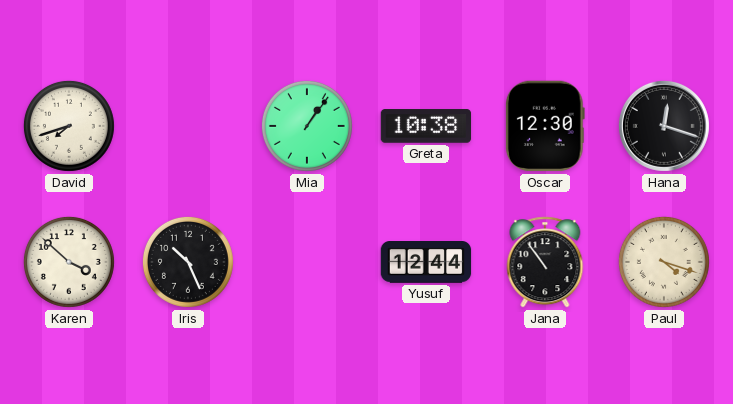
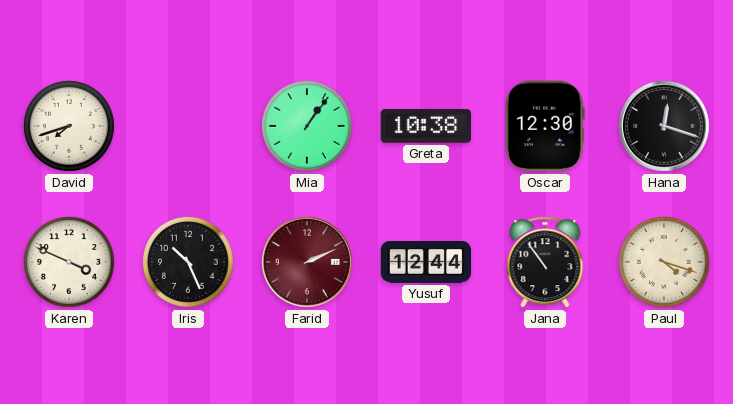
Karen: 3:52 -> 3:49 (69, 262)
Farid: none -> 2:11 (307, 262)
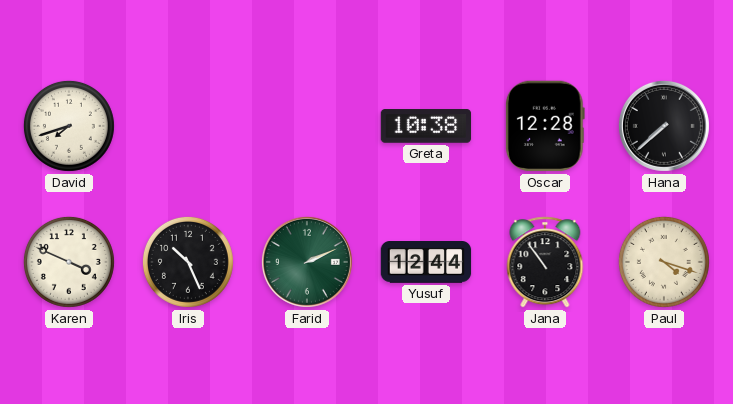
Mia: 1:06 -> none (307, 126)
Oscar: 12:30 -> 12:28 (545, 126)
Hana: 12:18 -> 7:38 (664, 126)
Farid dial: burgundy -> green (307, 262)
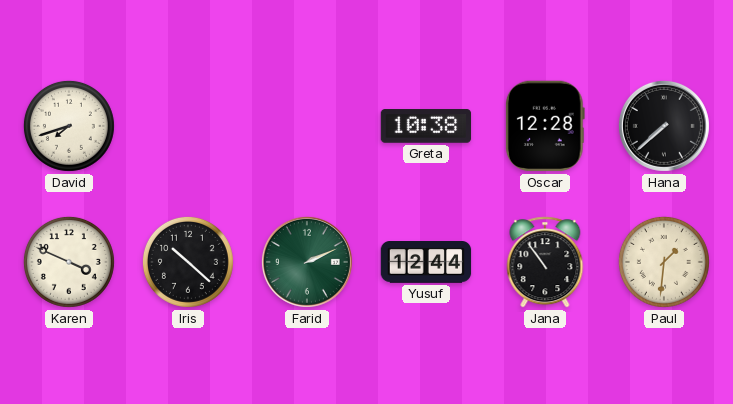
Iris: 10:26 -> 10:22 (188, 262)
Paul: 4:18 -> 1:31 (664, 262)
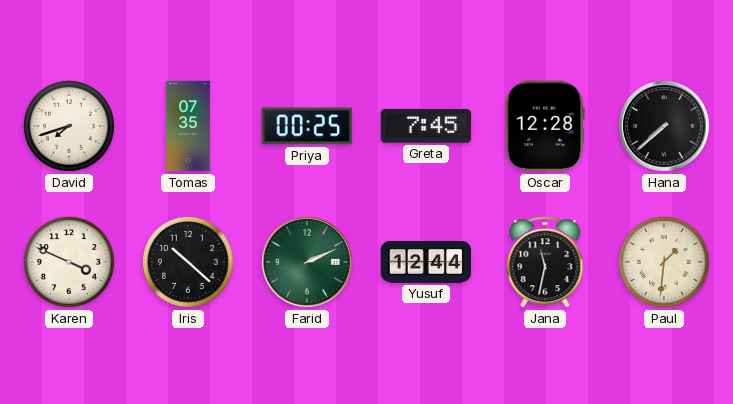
Tomas: none -> 07:35 (188, 126)
Priya: none -> 00:25 (307, 126)
Greta: 10:38 -> 7:45 (426, 126)
Jana: 10:54 -> 11:32 (545, 262)
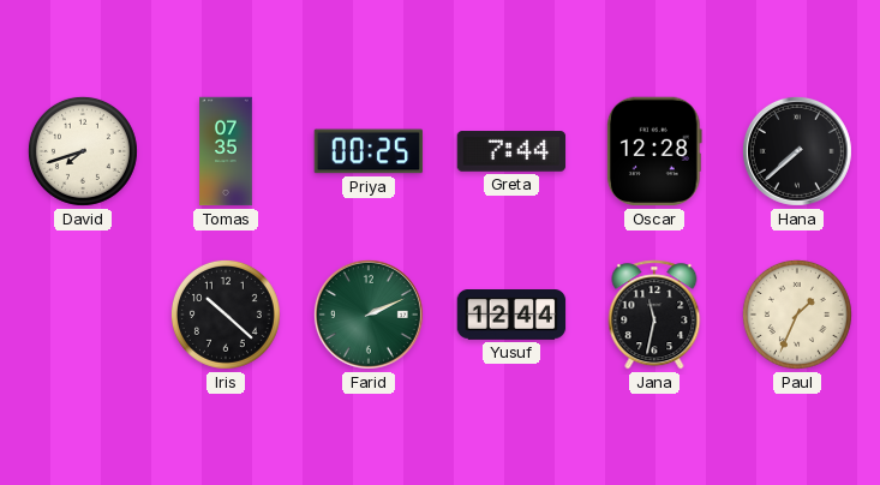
Greta: 7:45 -> 7:44 (511, 151)
Karen: 3:49 -> none (69, 262)
Paul: 1:31 -> 1:34 (797, 315)
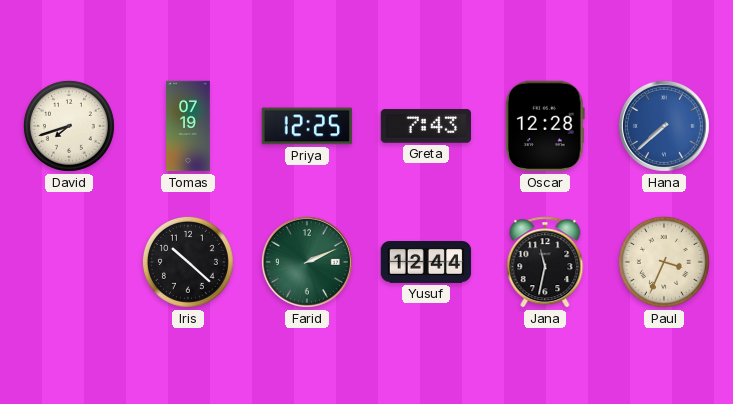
Tomas: 07:35 -> 07:19 (188, 126)
Priya: 00:25 -> 12:25 (307, 126)
Greta: 7:44 -> 7:43 (426, 126)
Hana dial: black -> blue (664, 126)
Paul: 1:34 -> 3:34 (664, 262)
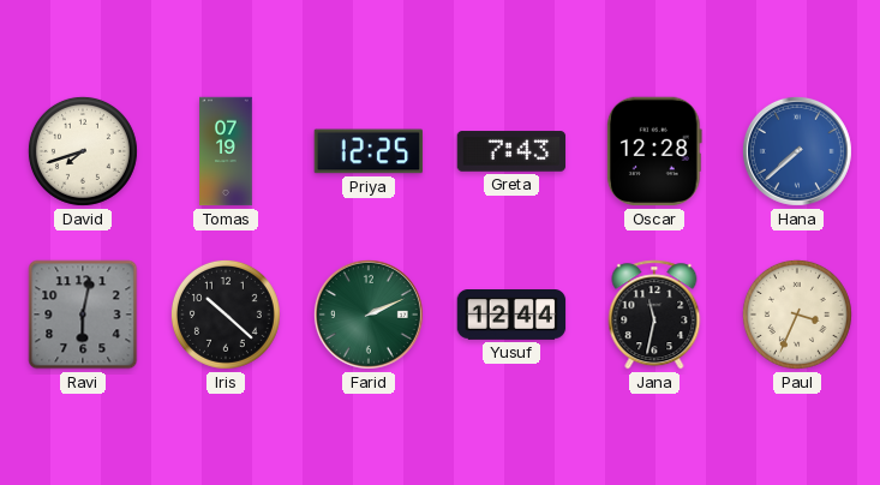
Ravi: none -> 6:02 (83, 315)
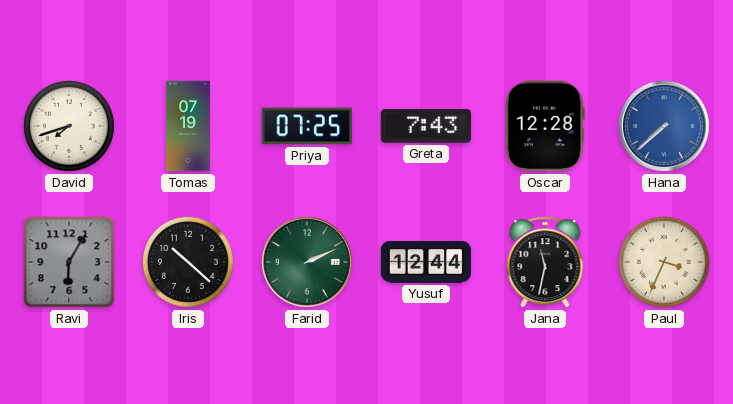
Priya: 12:25 -> 07:25 (307, 126)
Ravi: 6:02 -> 6:05 (69, 262)
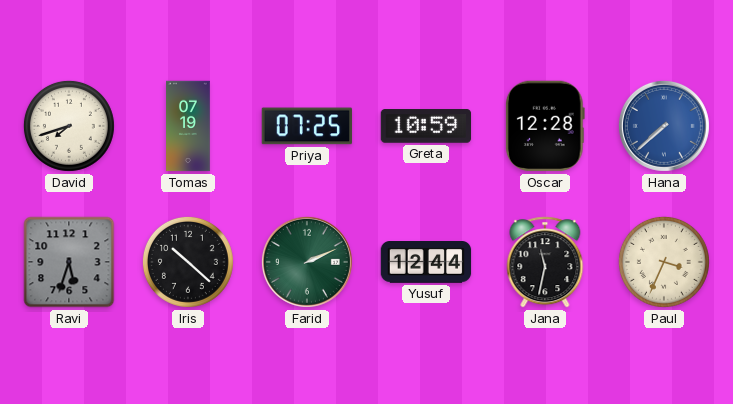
Greta: 7:43 -> 10:59 (426, 126)
Ravi: 6:05 -> 5:33 (69, 262)
